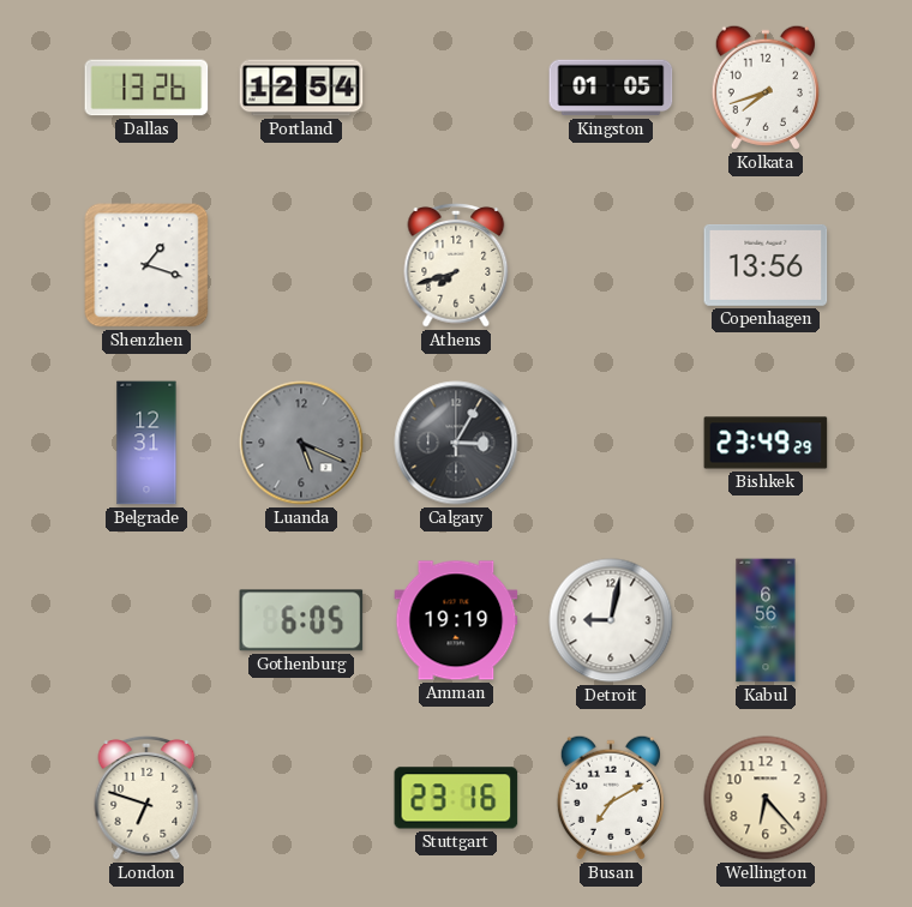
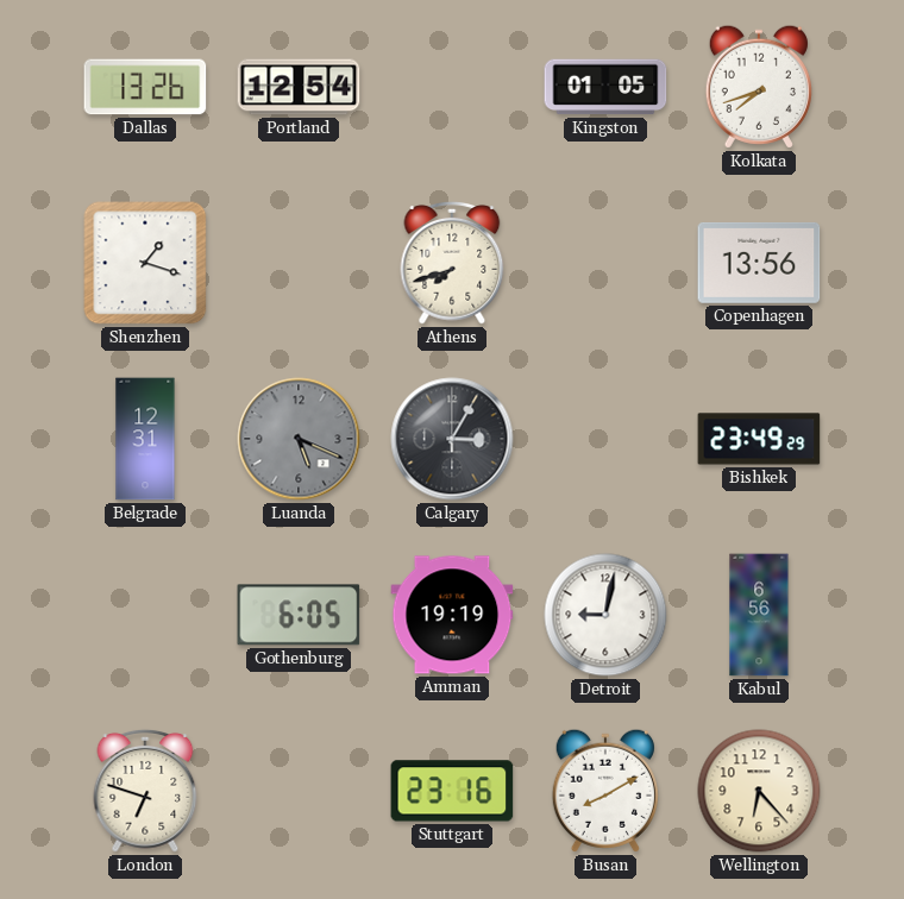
Busan: 7:10 -> 8:10 (605, 791)
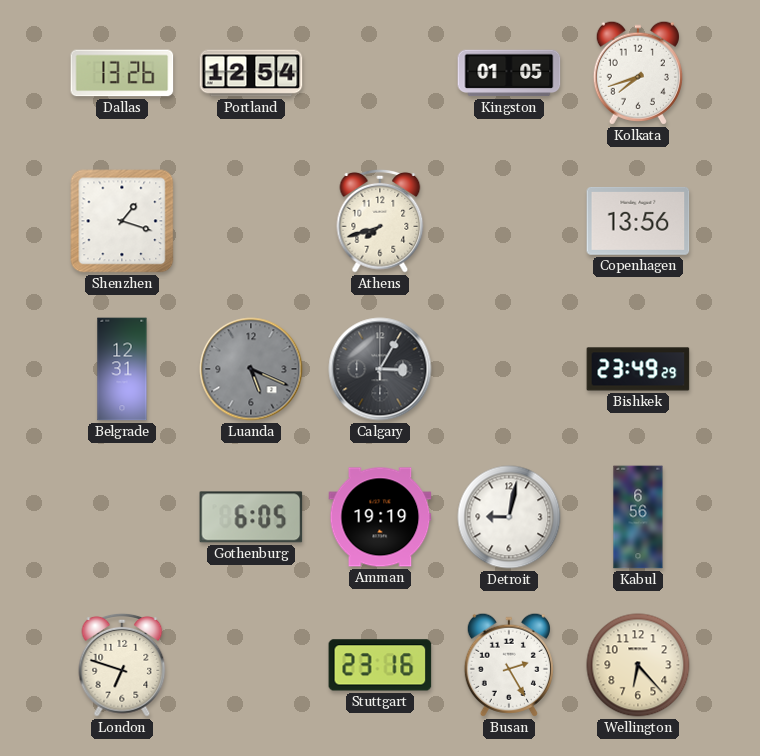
Busan: 8:10 -> 2:25 (509, 665)
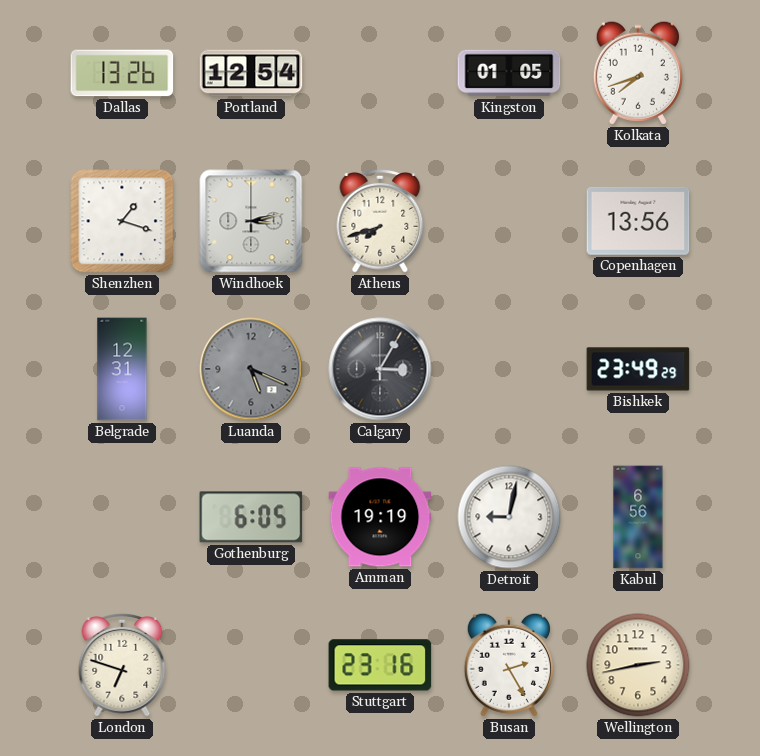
Windhoek: none -> 3:13 (251, 221)
Wellington: 6:23 -> 2:43 (638, 665)
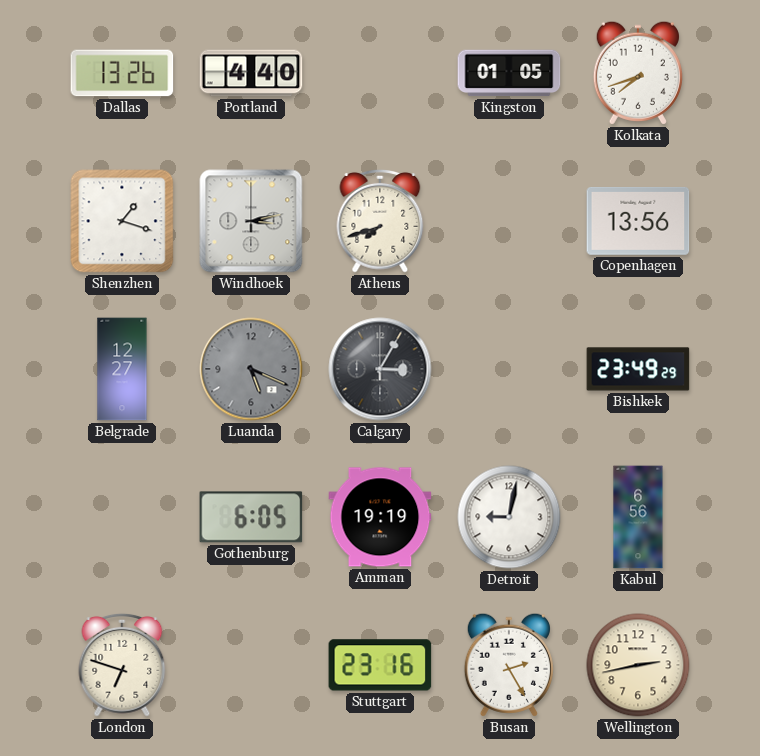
Portland: 12:54 -> 4:40 (251, 73)
Belgrade: 12:31 -> 12:27 (122, 369)
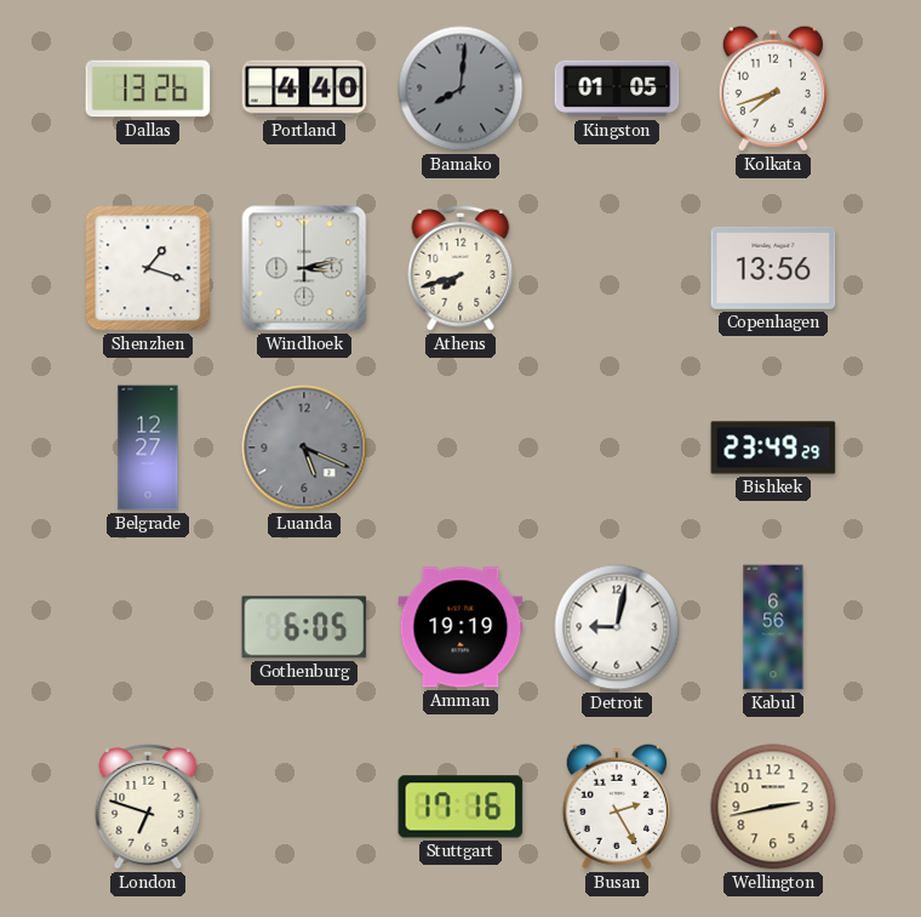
Bamako: none -> 8:01 (460, 89)
Calgary: 3:05 -> none (380, 369)
Stuttgart: 23:16 -> 17:16 (460, 807)
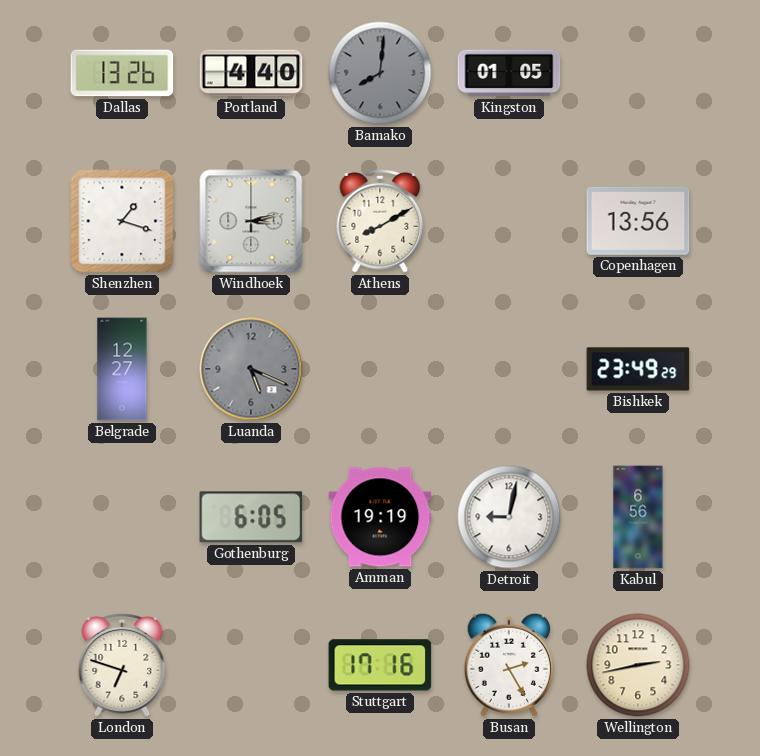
Kolkata: 7:42 -> none (773, 89)
Athens: 7:42 -> 8:10 (380, 221)
